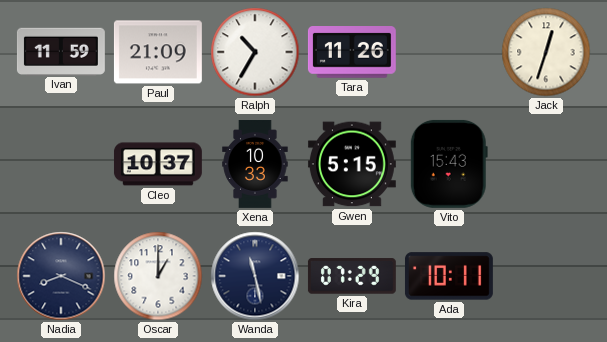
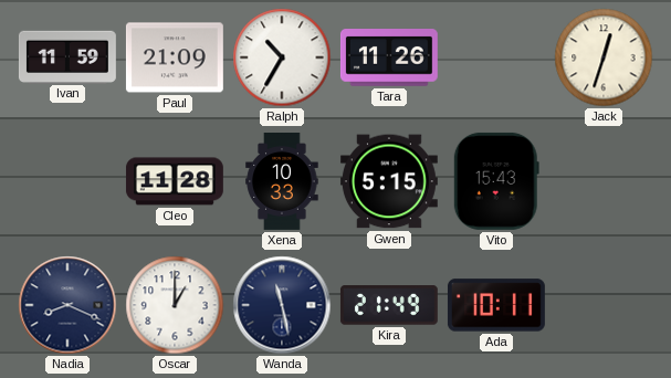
Cleo: 10:37 -> 11:28 (175, 181)
Kira: 07:29 -> 21:49 (389, 305)
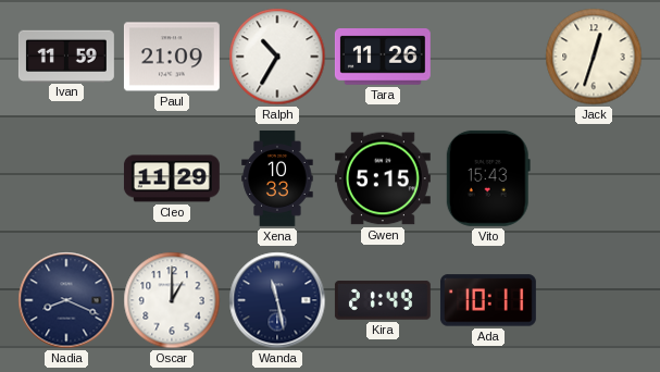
Cleo: 11:28 -> 11:29 (172, 178)
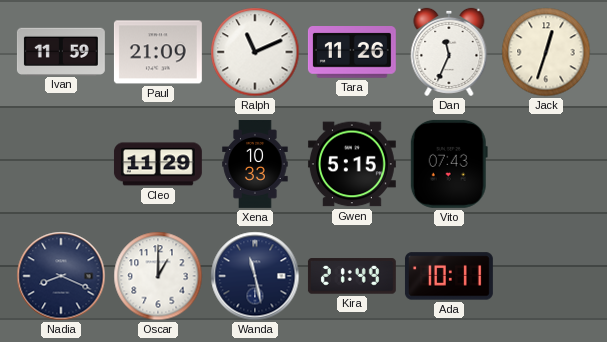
Ralph: 10:35 -> 11:11 (255, 52)
Dan: none -> 11:34 (449, 52)
Vito: 15:43 -> 07:43 (449, 164)
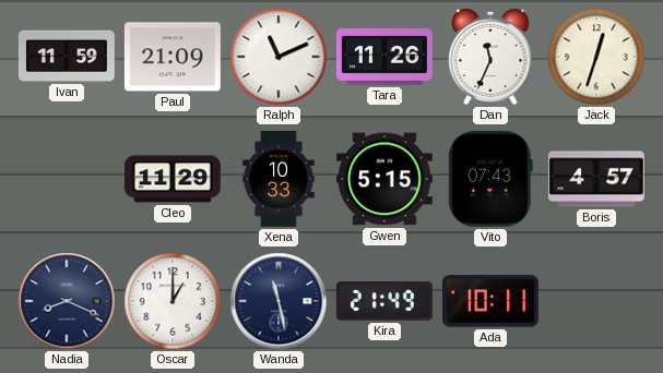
Boris: none -> 4:57 (596, 179)
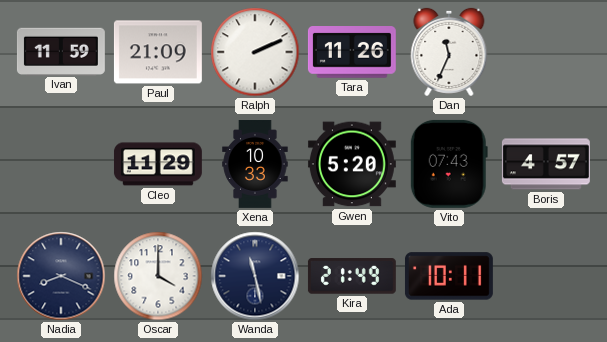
Ralph: 11:11 -> 2:11 (255, 52)
Jack: 12:33 -> none (596, 57)
Gwen: 5:15 -> 5:20 (352, 164)
Oscar: 1:00 -> 4:00 (158, 276)
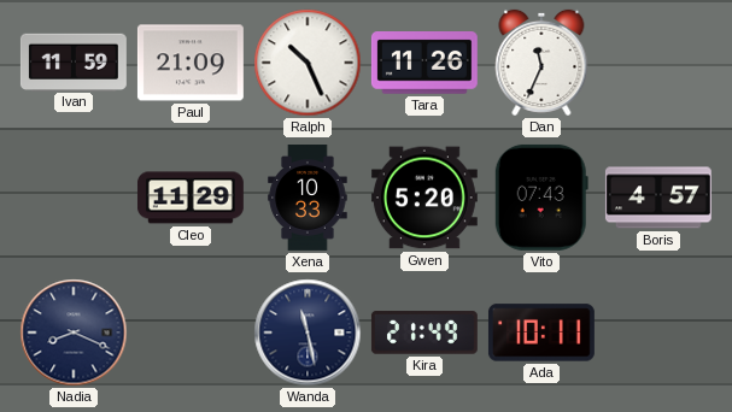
Ralph: 2:11 -> 10:26 (308, 63)
Oscar: 4:00 -> none (158, 276)
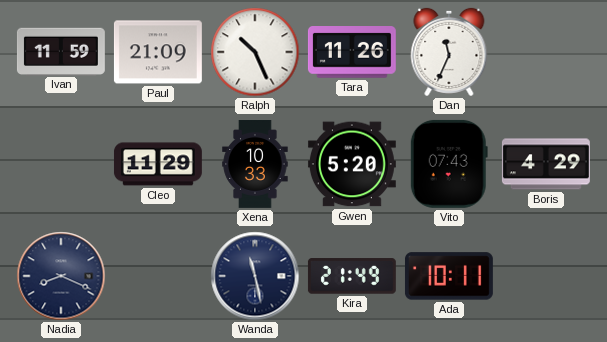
Boris: 4:57 -> 4:29 (546, 164)
